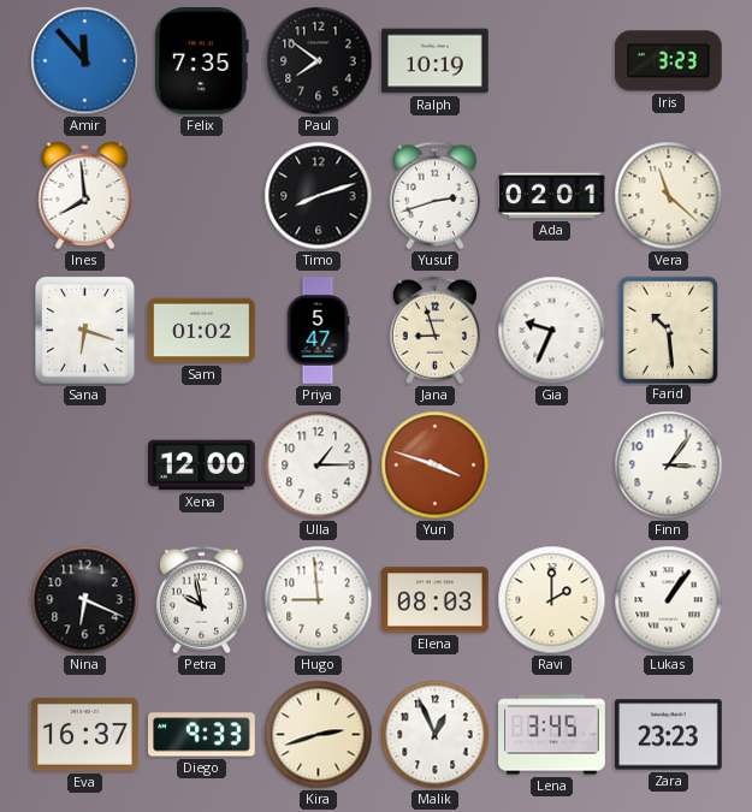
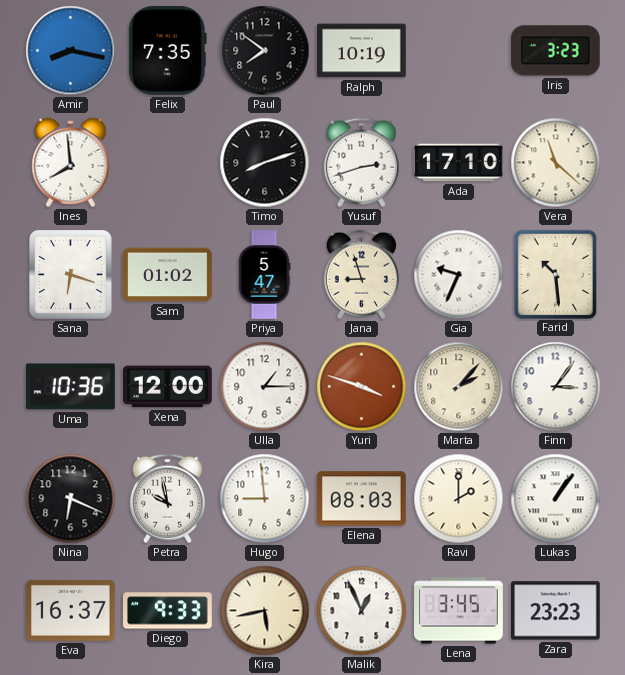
Amir: 11:53 -> 8:17 (71, 51)
Ada: 02:01 -> 17:10 (459, 163)
Uma: none -> 10:36 (71, 387)
Marta: none -> 2:07 (459, 387)
Kira: 2:42 -> 5:43 (265, 611)
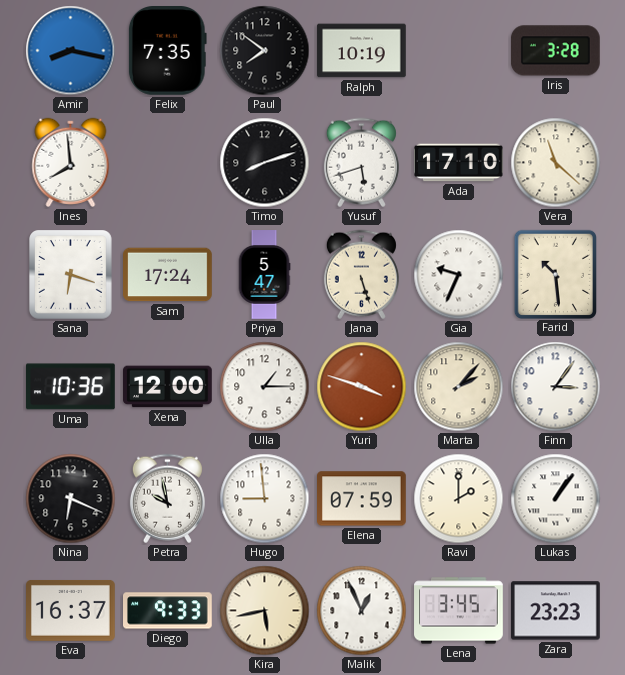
Iris: 3:23 -> 3:28 (556, 51)
Yusuf: 2:42 -> 5:42 (361, 163)
Sam: 01:02 -> 17:24 (168, 275)
Jana: 8:57 -> 5:27 (361, 275)
Elena: 08:03 -> 07:59 (362, 499)
